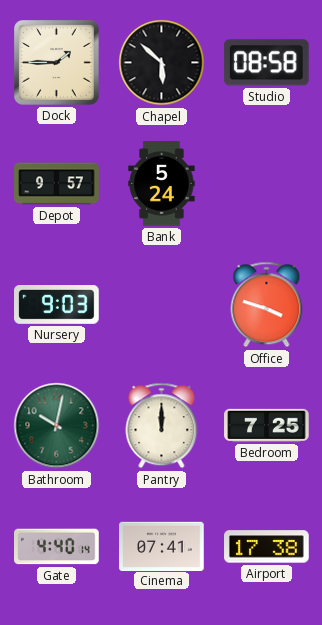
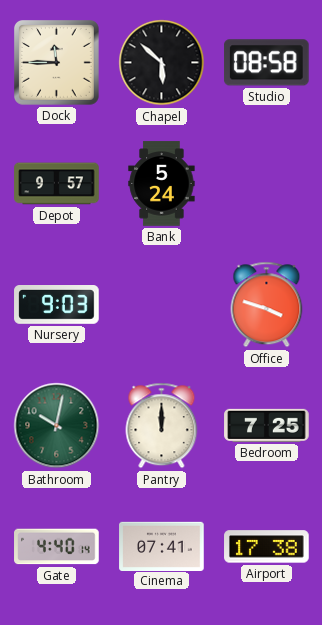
Dock: 1:45 -> 11:45 (57, 63)
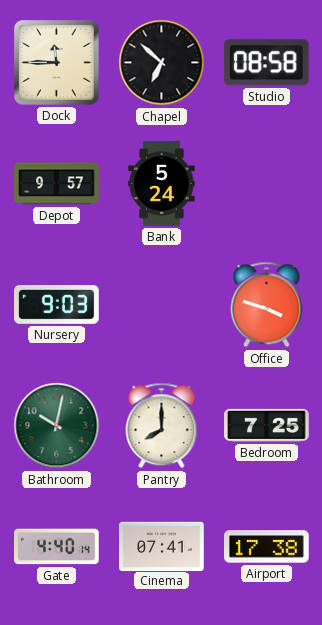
Chapel: 5:52 -> 6:52 (162, 63)
Pantry: 12:00 -> 8:00 (162, 426)
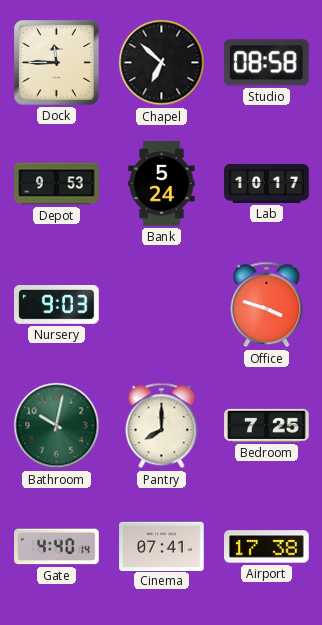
Depot: 9:57 -> 9:53 (57, 184)
Lab: none -> 10:17 (267, 183)
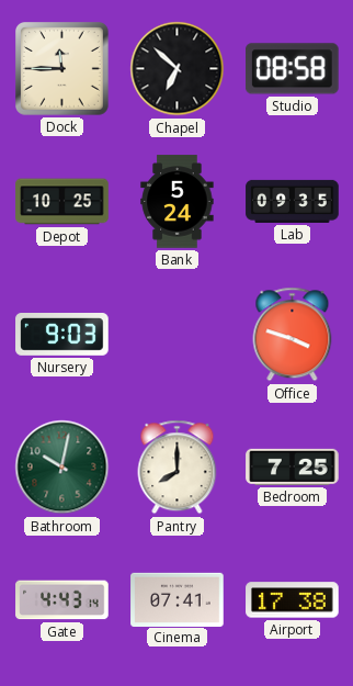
Depot: 9:53 -> 10:25 (62, 202)
Lab: 10:17 -> 09:35 (293, 201)
Gate: 4:40 -> 4:43 (62, 600)
